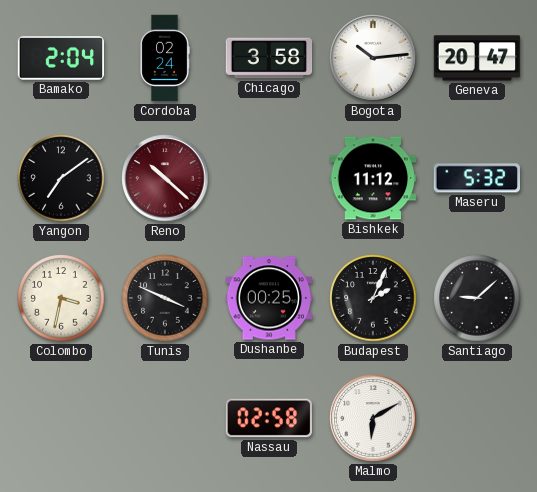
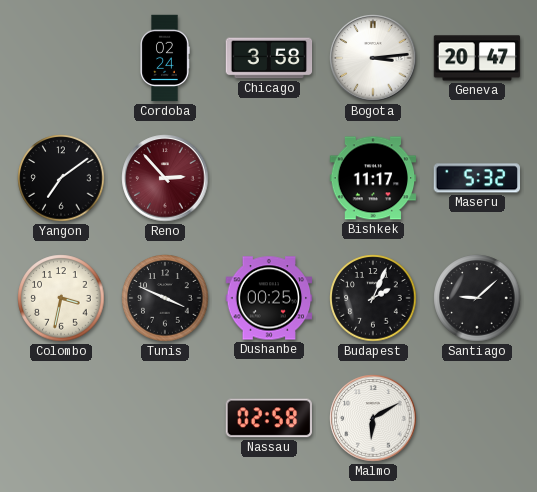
Bamako: 2:04 -> none (61, 58)
Bogota: 10:14 -> 3:14 (373, 58)
Reno: 10:22 -> 2:53 (165, 178)
Bishkek: 11:12 -> 11:17 (373, 178)
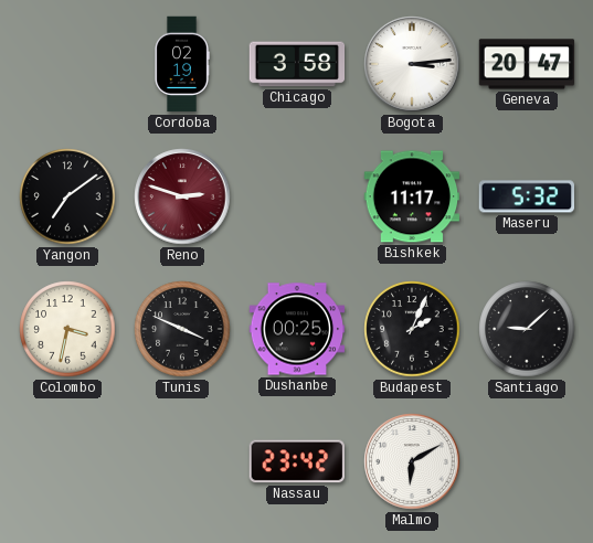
Cordoba: 02:24 -> 02:19 (182, 64)
Reno: 2:53 -> 2:48 (182, 196)
Nassau: 02:58 -> 23:42 (296, 461)
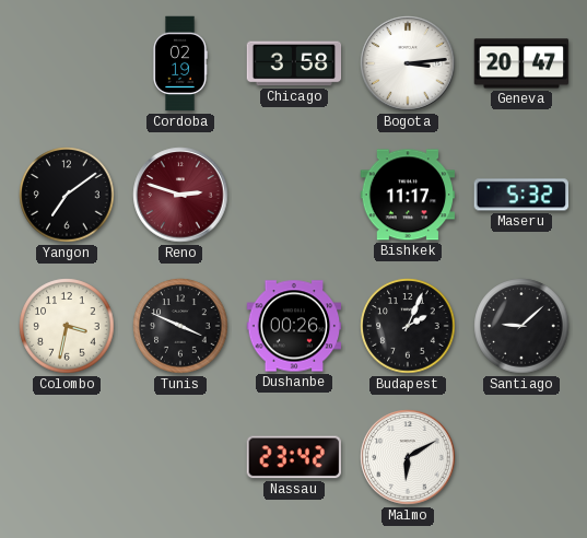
Dushanbe: 00:25 -> 00:26 (294, 326)
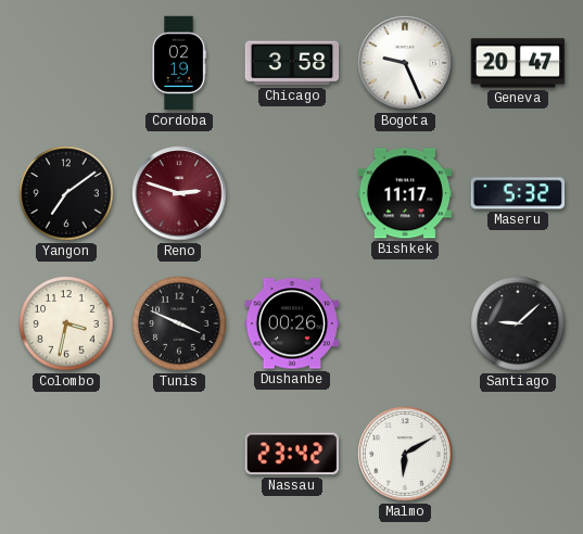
Bogota: 3:14 -> 9:26 (405, 63)
Budapest: 2:04 -> none (408, 326)
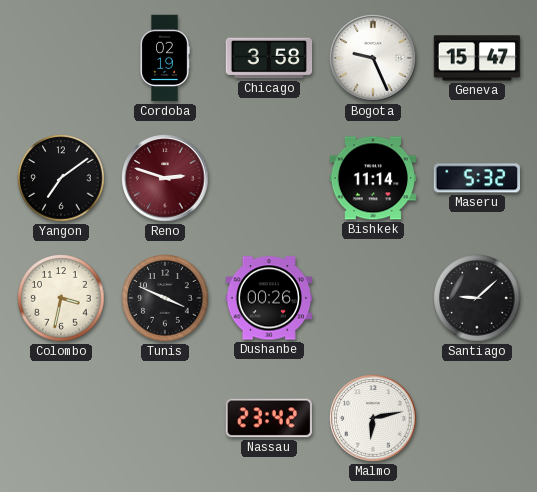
Geneva: 20:47 -> 15:47 (477, 58)
Bishkek: 11:17 -> 11:14 (373, 178)
Malmo: 6:10 -> 6:13 (373, 418)
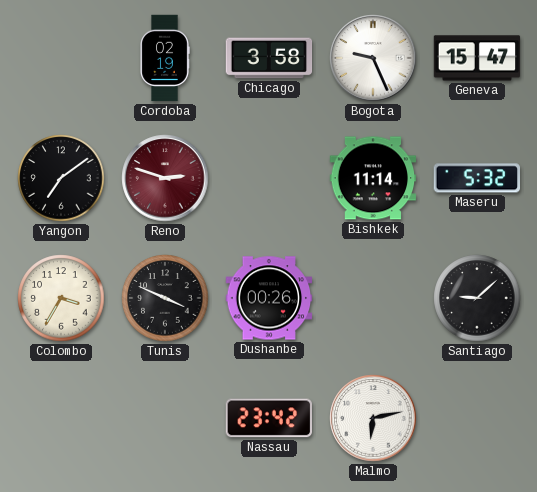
Colombo: 3:32 -> 3:35 (61, 298)
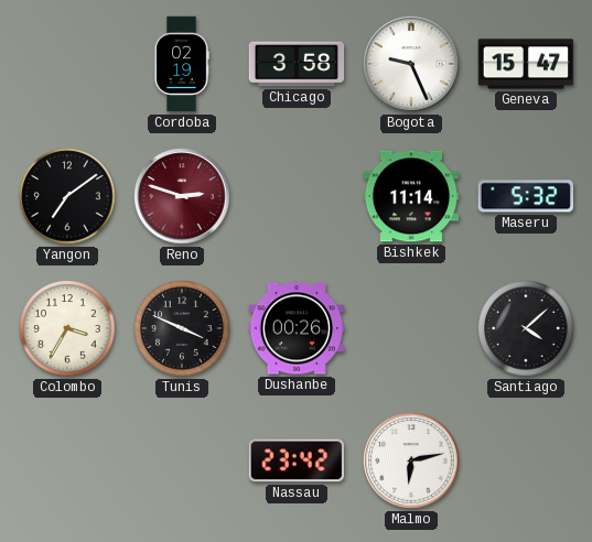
Santiago: 9:08 -> 4:08 (526, 328)
